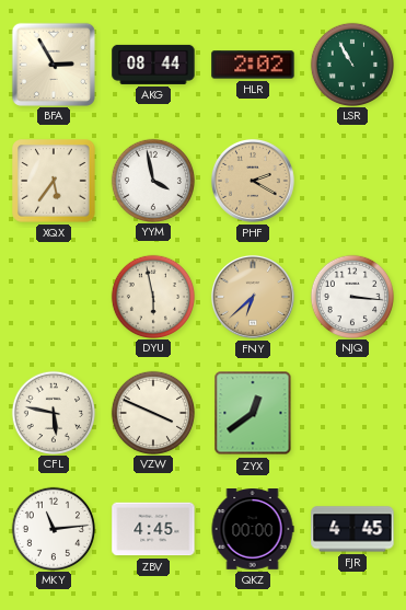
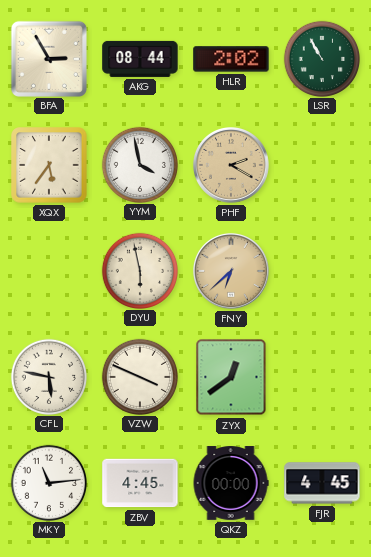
NJQ: 3:16 -> none (351, 296)
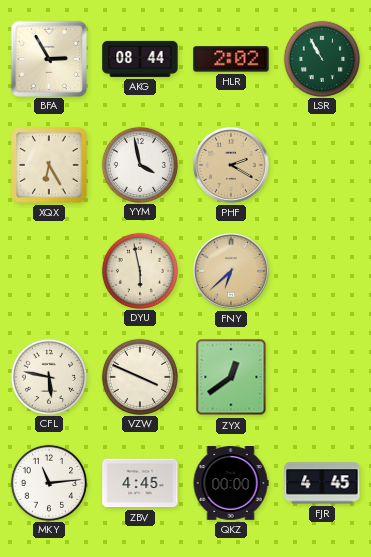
XQX: 5:36 -> 6:25 (49, 165)
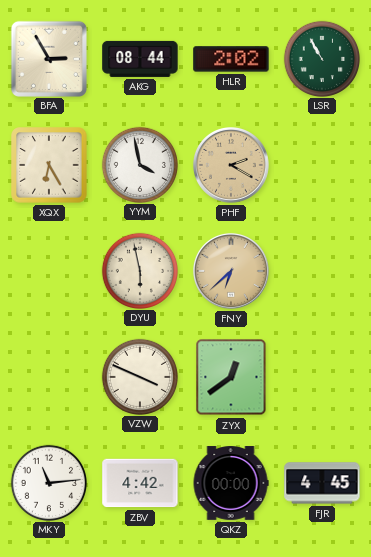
CFL: 5:47 -> none (48, 376)
ZBV: 4:45 -> 4:42 (140, 483)
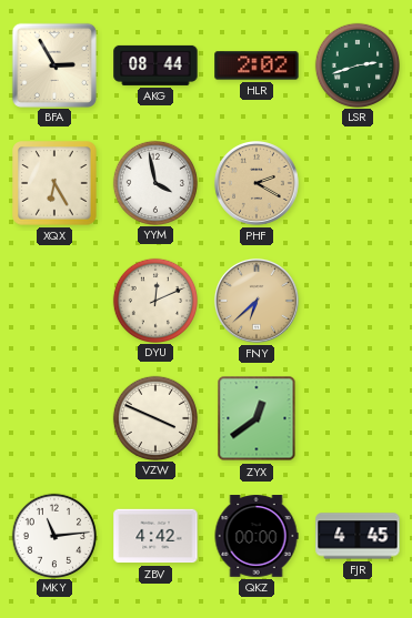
LSR: 10:55 -> 2:42 (356, 64)
DYU: 5:58 -> 12:11 (154, 300)
